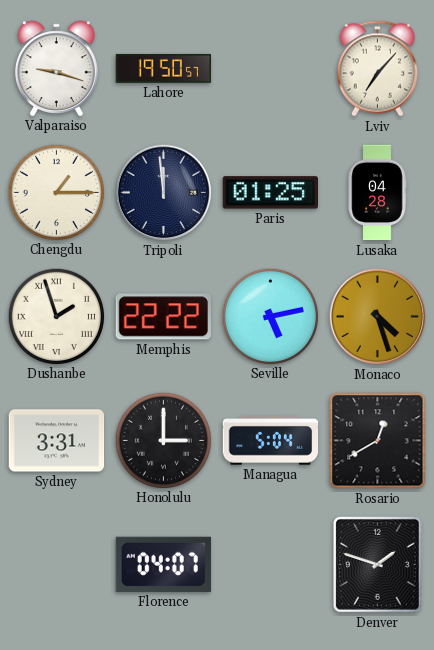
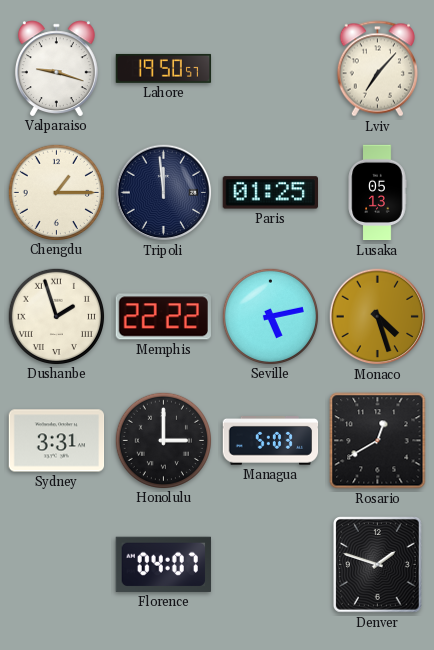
Lusaka: 04:28 -> 05:13 (377, 193)
Managua: 5:04 -> 5:03 (271, 441)
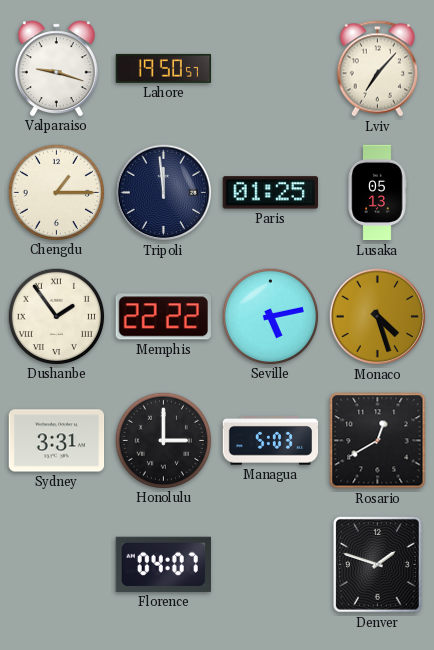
Dushanbe: 1:57 -> 1:54 (56, 316)
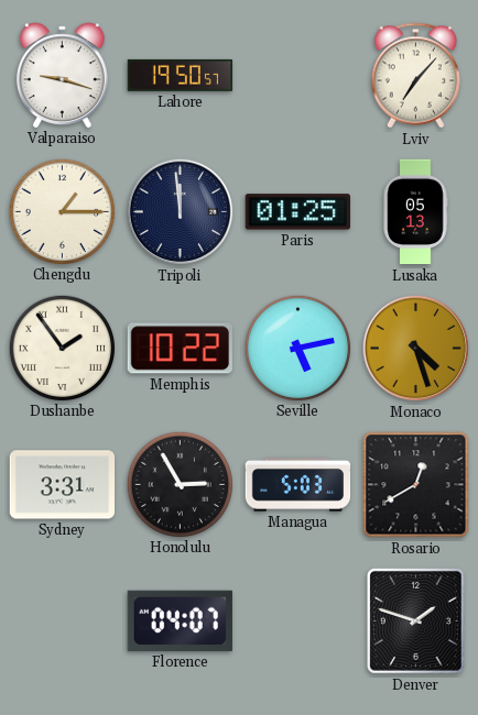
Memphis: 22:22 -> 10:22 (180, 349)
Honolulu: 3:00 -> 2:55 (180, 484)
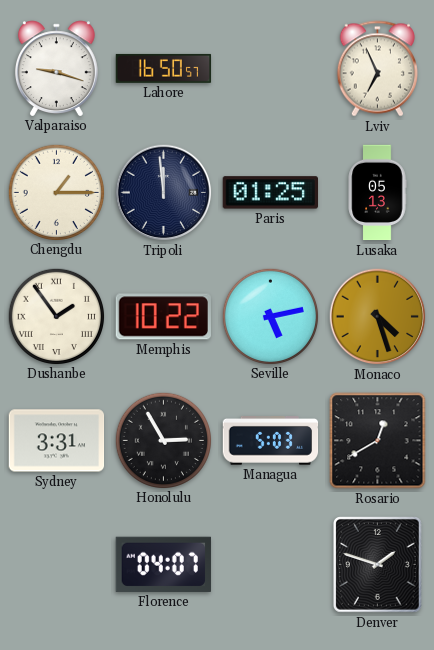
Lahore: 19:50 -> 16:50 (164, 68)
Lviv: 7:07 -> 6:56 (377, 69)
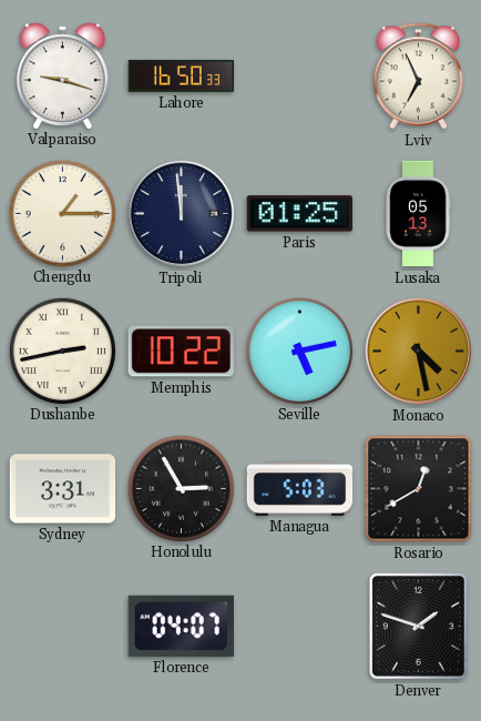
Lahore: 16:50:57 -> 16:50:33 (182, 75)
Dushanbe: 1:54 -> 2:43 (62, 351)
Monaco: 4:27 -> 4:28 (419, 352)
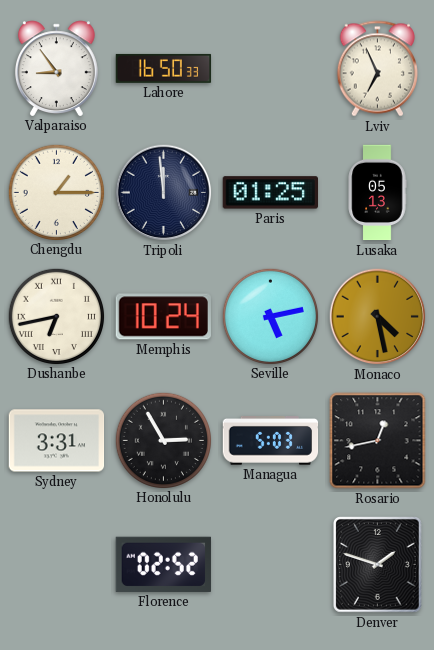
Valparaiso: 9:18 -> 8:54 (56, 68)
Dushanbe: 2:43 -> 6:43 (56, 316)
Memphis: 10:22 -> 10:24 (163, 317)
Rosario: 12:40 -> 12:43 (378, 441)
Florence: 04:07 -> 02:52 (163, 564)
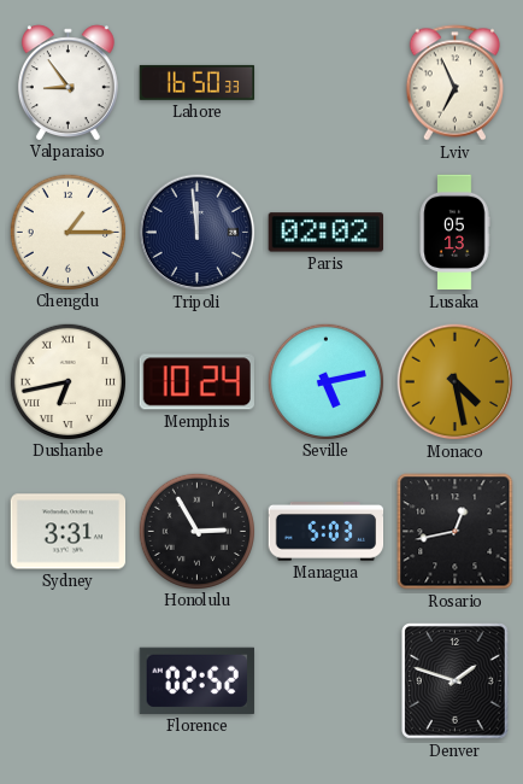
Paris: 01:25 -> 02:02 (325, 233)
